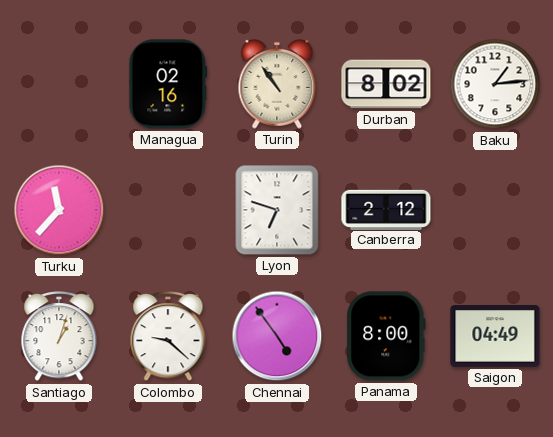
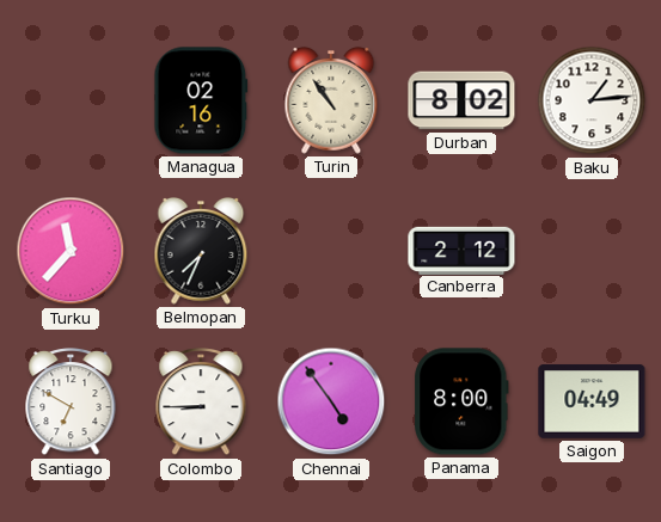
Belmopan: none -> 7:34 (201, 251)
Lyon: 6:48 -> none (277, 210)
Santiago: 1:03 -> 6:50 (71, 403)
Colombo: 9:22 -> 8:45 (201, 403)
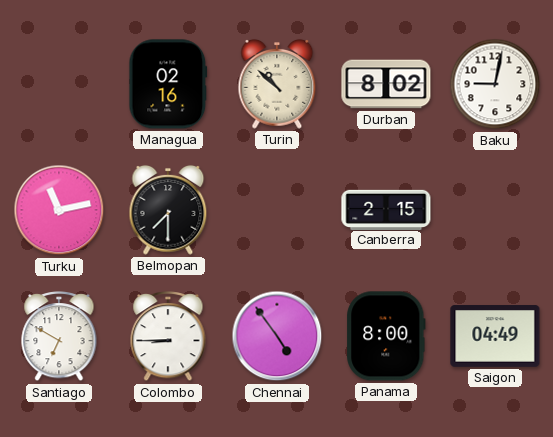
Turin: 10:54 -> 10:52 (277, 84)
Baku: 1:14 -> 9:02 (495, 84)
Turku: 11:37 -> 11:13 (59, 210)
Belmopan: 7:34 -> 7:30 (168, 210)
Canberra: 2:12 -> 2:15 (386, 209)
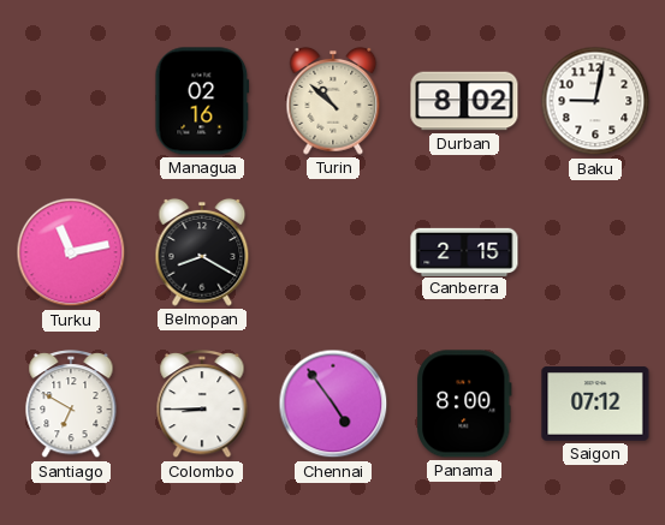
Belmopan: 7:30 -> 8:20 (202, 252)
Saigon: 04:49 -> 07:12 (595, 404)
